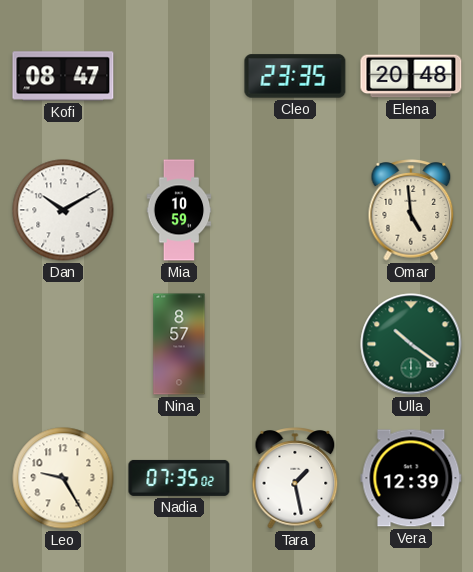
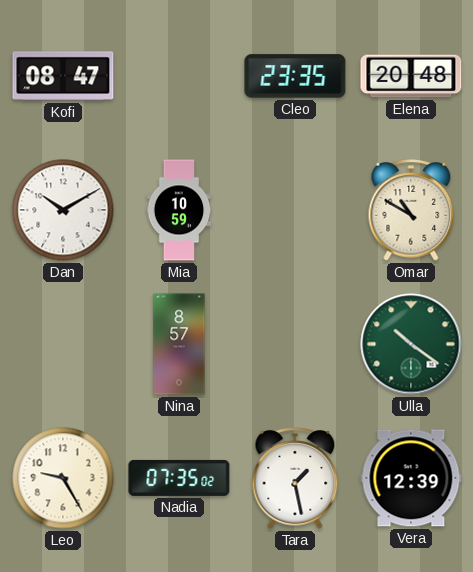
Omar: 4:59 -> 10:50 (411, 210)
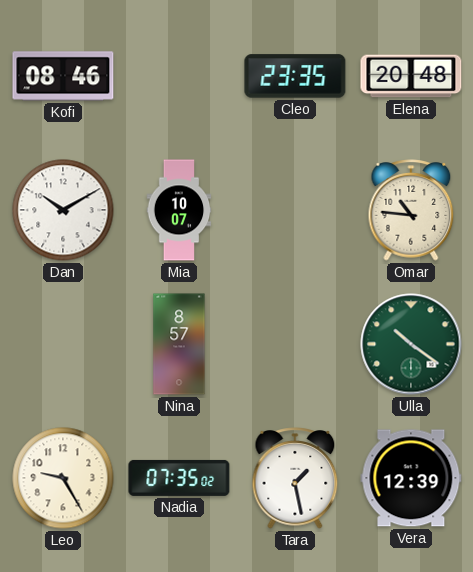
Kofi: 08:47 -> 08:46 (63, 76)
Mia: 10:59 -> 10:07 (179, 210)
Omar: 10:50 -> 10:46 (411, 210)
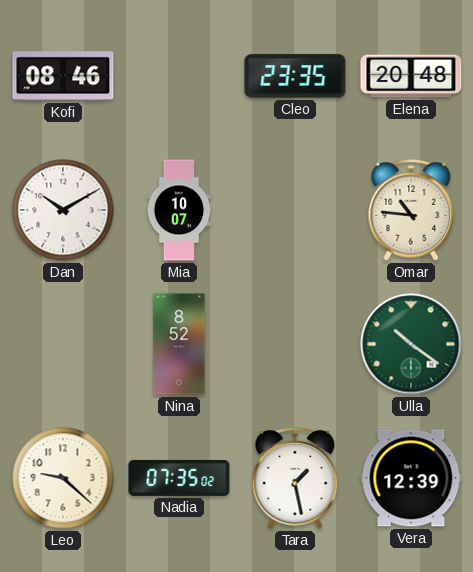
Nina: 8:57 -> 8:52 (179, 344)
Leo: 9:25 -> 9:22 (63, 478)
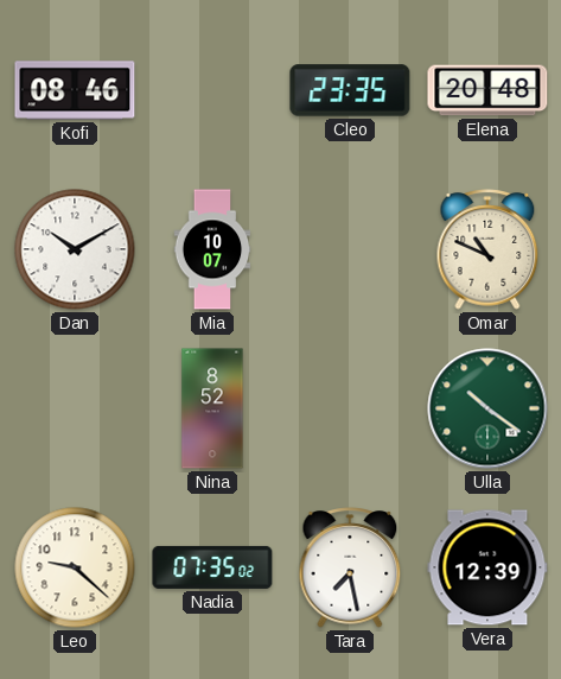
Omar: 10:46 -> 10:49 (487, 249)
Tara: 1:28 -> 7:28 (350, 567)
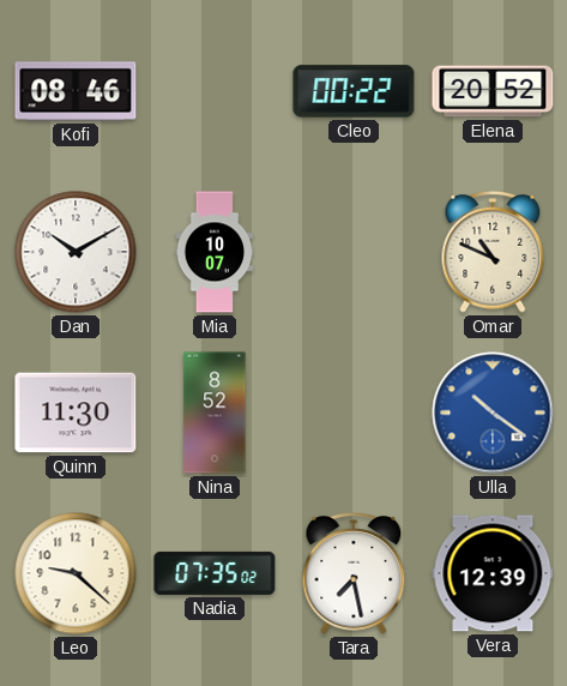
Cleo: 23:35 -> 00:22 (354, 91)
Elena: 20:48 -> 20:52 (493, 91)
Quinn: none -> 11:30 (76, 413)
Ulla dial: green -> blue (493, 413)
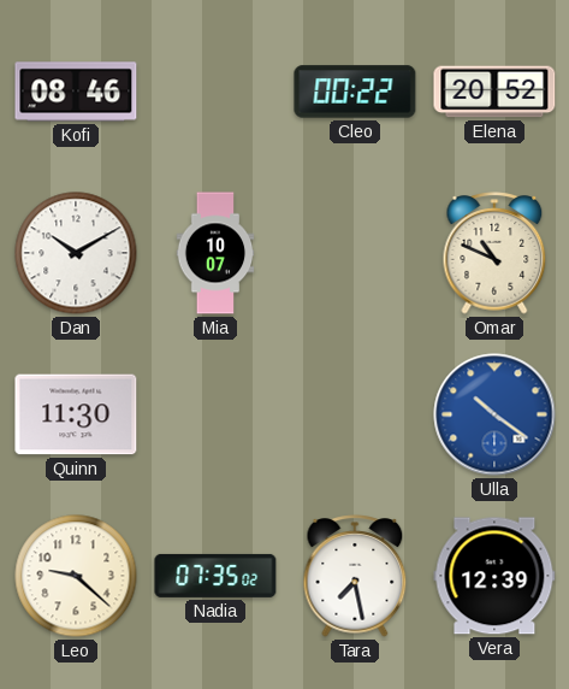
Nina: 8:52 -> none (215, 413)
